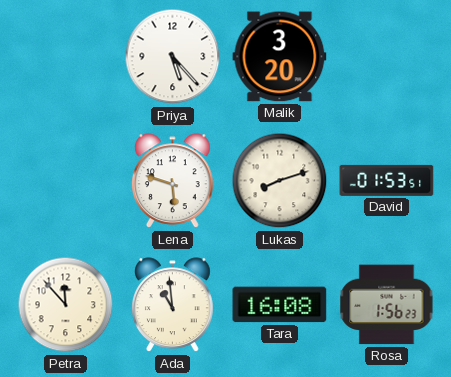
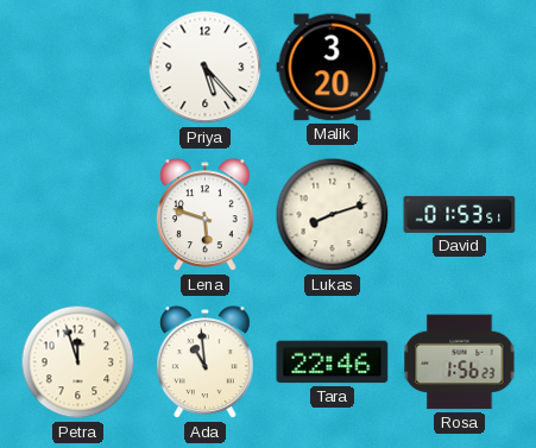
Petra: 11:53 -> 11:57 (78, 362)
Tara: 16:08 -> 22:46 (333, 362)
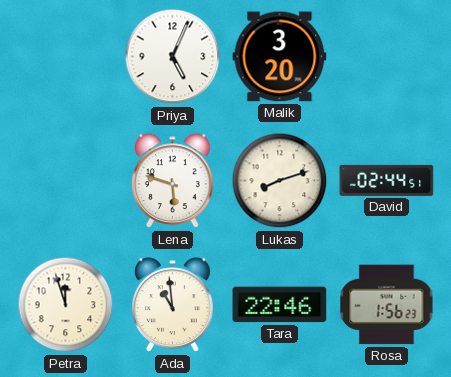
Priya: 5:23 -> 5:04 (173, 57)
David: 01:53 -> 02:44 (387, 180)
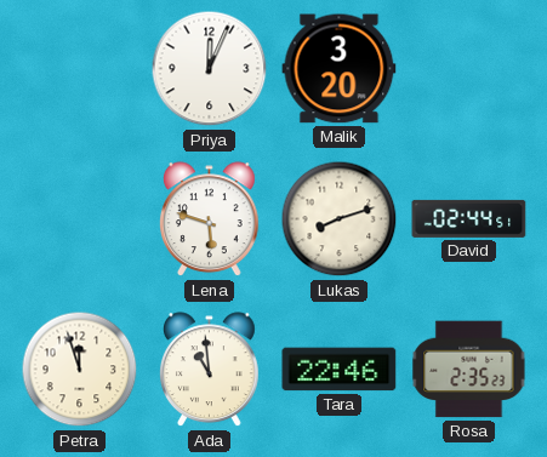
Priya: 5:04 -> 12:04 (210, 69)
Rosa: 1:56 -> 2:35 (469, 370)
